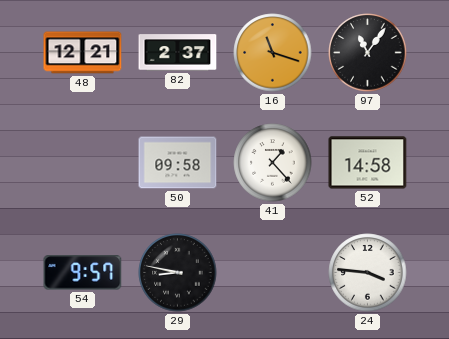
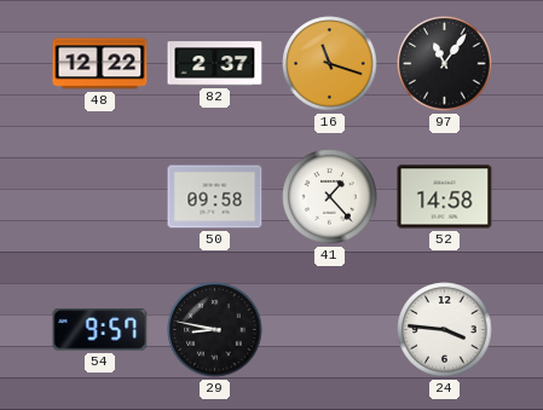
48: 12:21 -> 12:22 (100, 64)
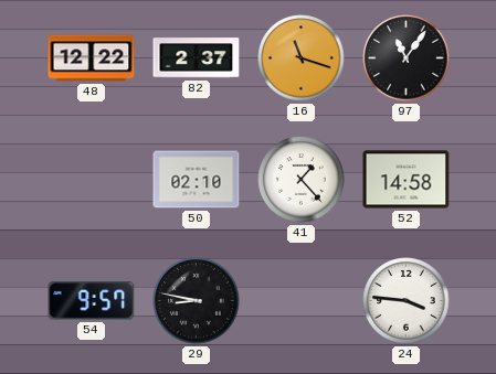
50: 09:58 -> 02:10 (197, 180)
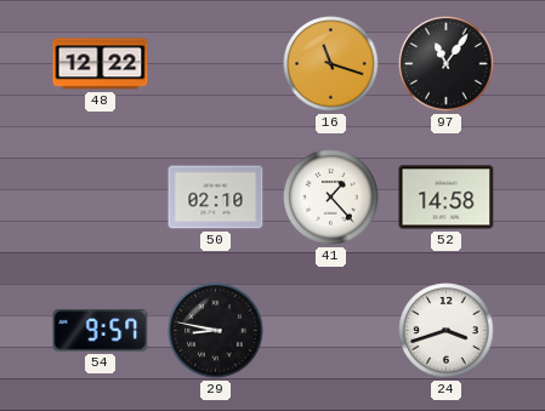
82: 2:37 -> none (197, 58)
24: 3:46 -> 3:42 (447, 331)
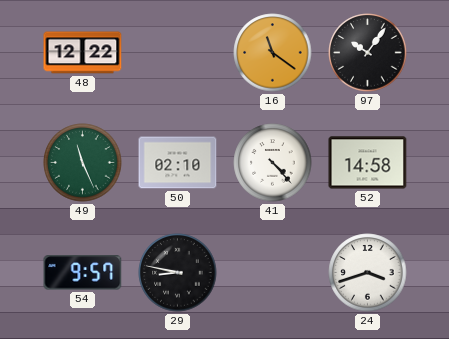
16: 11:18 -> 11:21 (273, 53)
97: 11:06 -> 10:06 (368, 53)
49: none -> 11:26 (83, 163)
41: 1:23 -> 4:23 (273, 163)
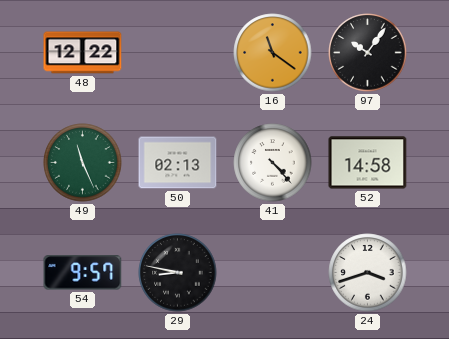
50: 02:10 -> 02:13 (178, 163)
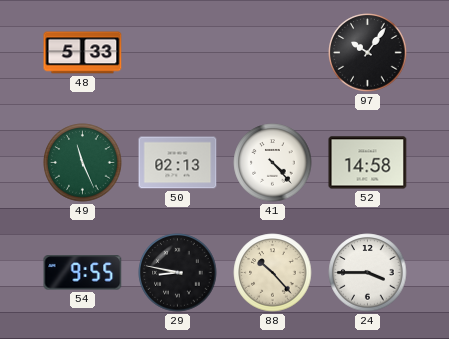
48: 12:22 -> 5:33 (83, 53)
16: 11:21 -> none (273, 53)
54: 9:57 -> 9:55 (83, 273)
88: none -> 10:23 (273, 273)
24: 3:42 -> 3:45 (368, 273)
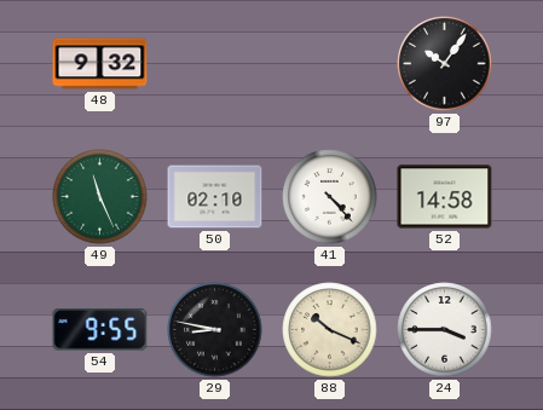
48: 5:33 -> 9:32 (100, 64)
50: 02:13 -> 02:10 (215, 197)
88: 10:23 -> 10:19 (330, 330)
